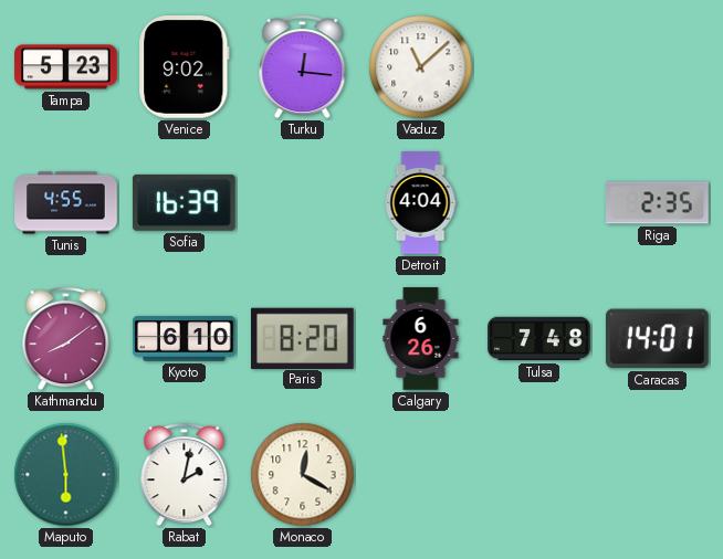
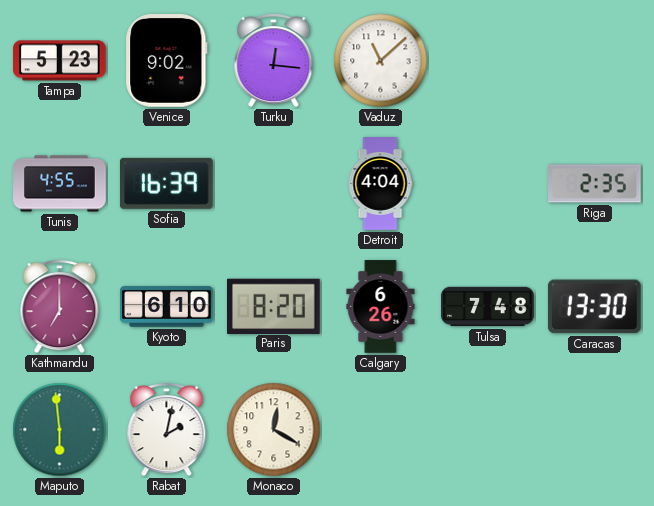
Kathmandu: 8:09 -> 7:00 (60, 307)
Caracas: 14:01 -> 13:30 (594, 307)
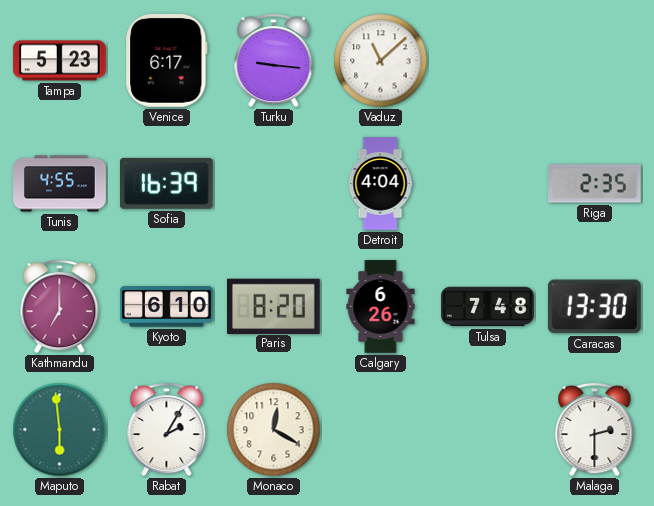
Venice: 9:02 -> 6:17 (167, 61)
Turku: 12:16 -> 9:16 (274, 61)
Rabat: 2:02 -> 2:05 (167, 430)
Malaga: none -> 2:30 (595, 430)
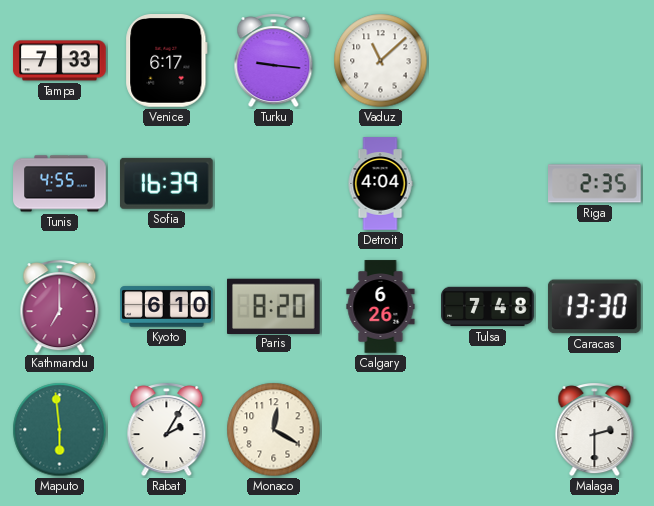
Tampa: 5:23 -> 7:33 (60, 61)
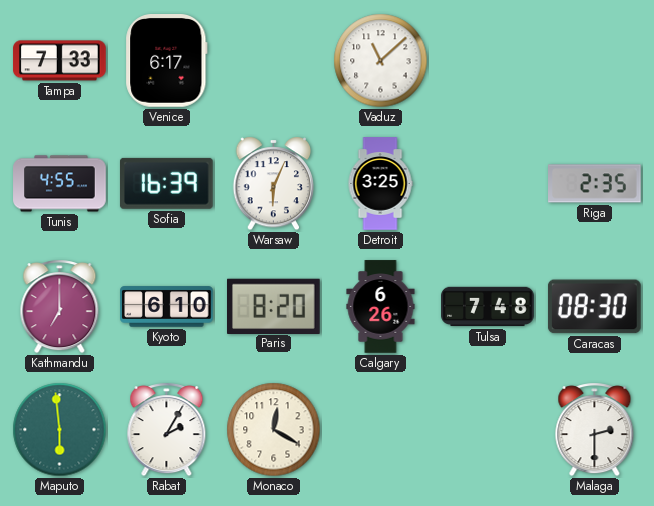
Turku: 9:16 -> none (274, 61)
Warsaw: none -> 6:04 (274, 184)
Detroit: 4:04 -> 3:25 (380, 184)
Caracas: 13:30 -> 08:30 (594, 307)
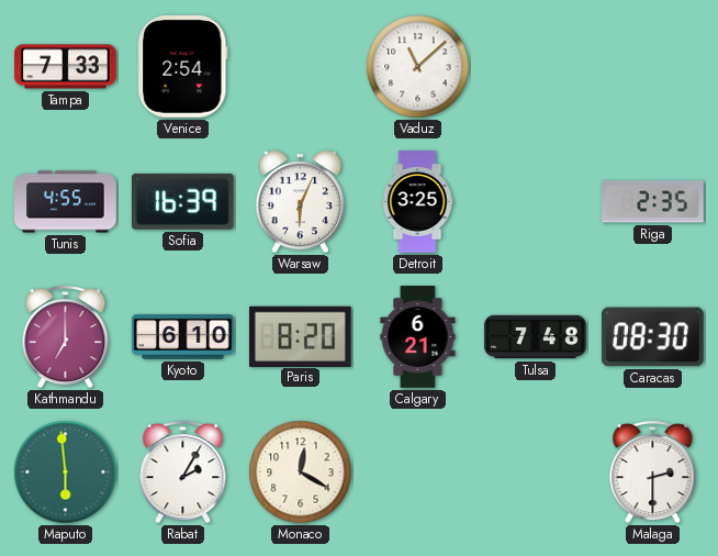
Venice: 6:17 -> 2:54 (183, 67)
Calgary: 6:26 -> 6:21 (418, 337)
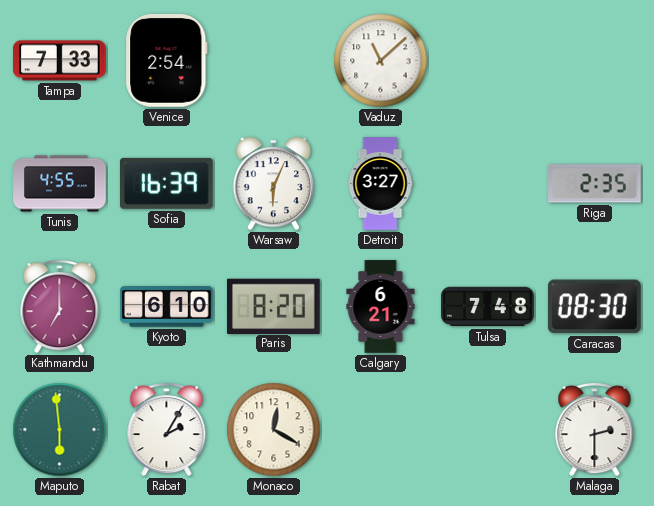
Detroit: 3:25 -> 3:27 (380, 184)
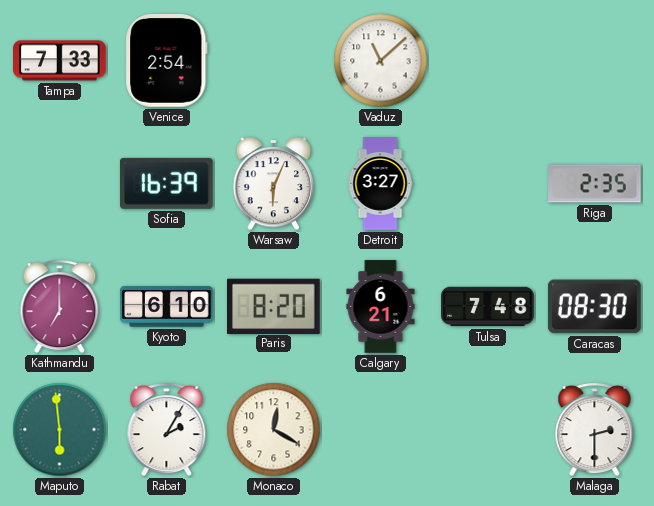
Tunis: 4:55 -> none (60, 184)
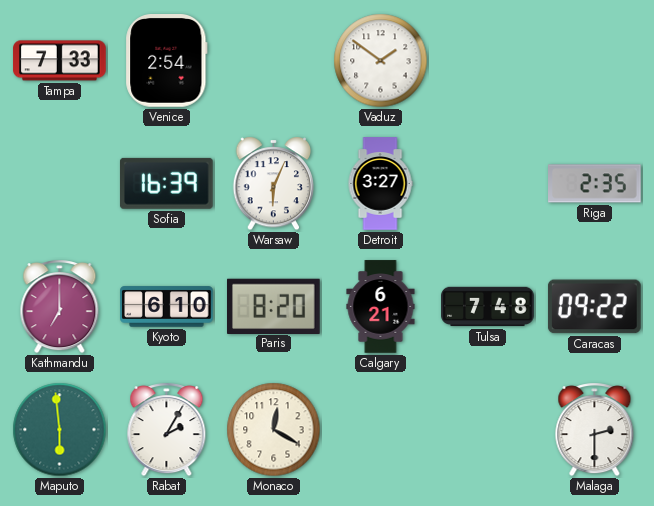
Vaduz: 11:08 -> 1:51 (381, 61)
Caracas: 08:30 -> 09:22 (594, 307)
